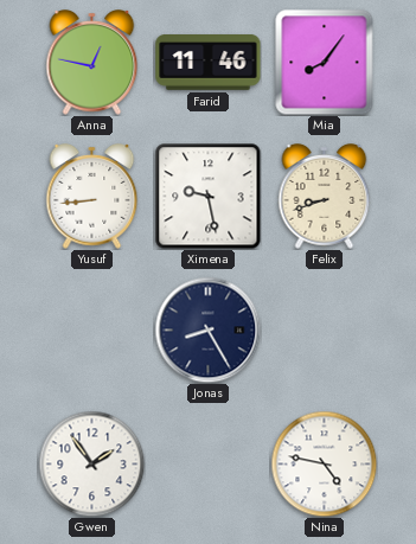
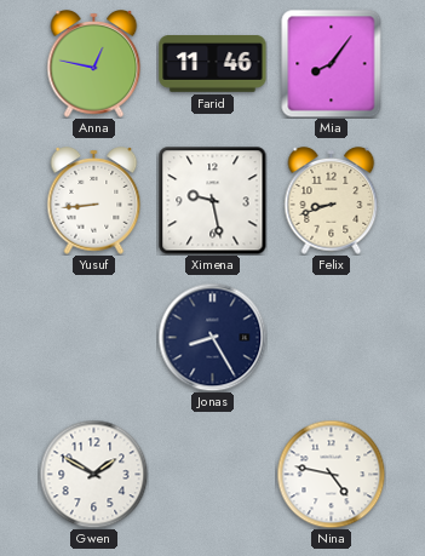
Gwen: 1:54 -> 1:50 (93, 474)
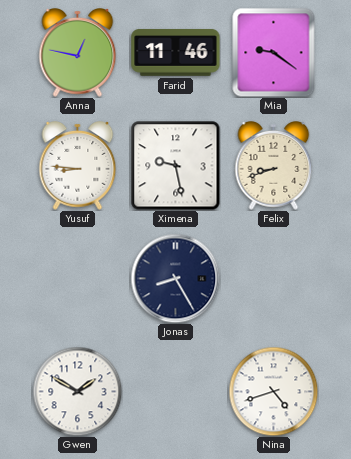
Mia: 8:06 -> 9:21 (274, 52)
Yusuf: 8:44 -> 8:46 (78, 166)
Nina: 4:47 -> 4:42 (273, 391)
